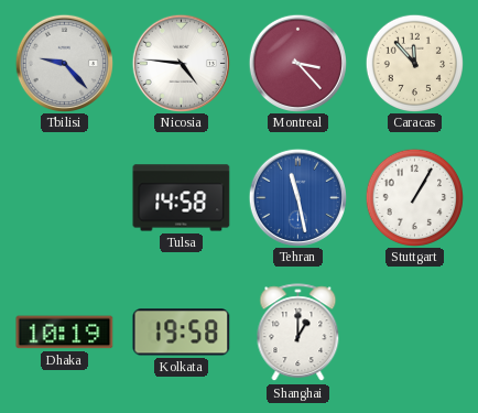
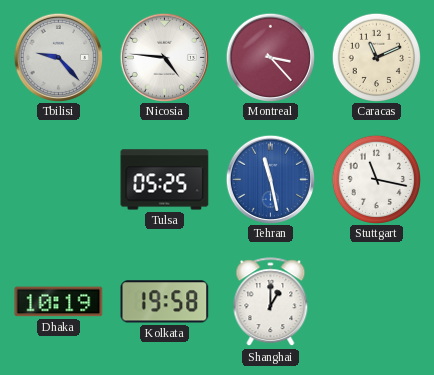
Caracas: 11:53 -> 11:11 (376, 57)
Tulsa: 14:58 -> 05:25 (165, 180)
Stuttgart: 1:05 -> 11:17 (376, 179)
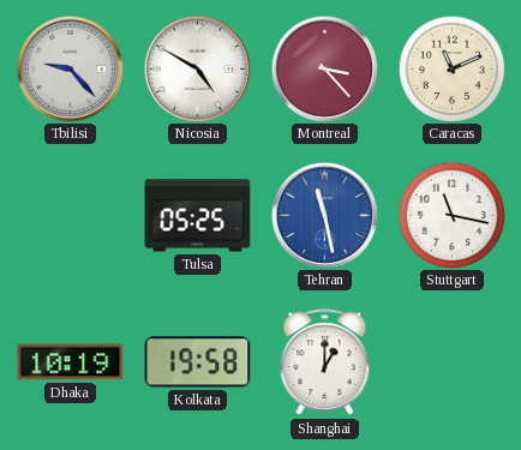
Nicosia: 4:46 -> 4:50 (197, 68)
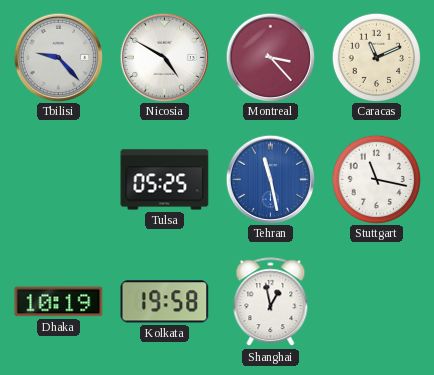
Shanghai: 1:00 -> 12:58 (271, 302)
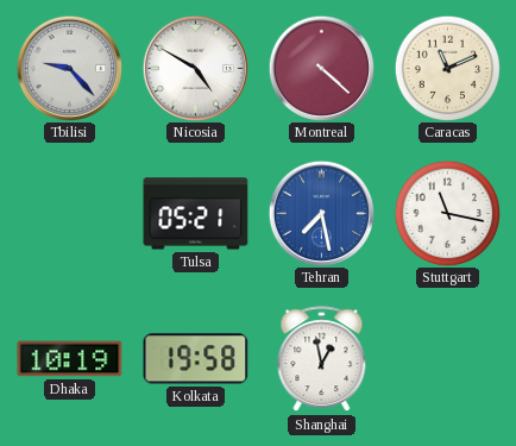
Montreal: 3:23 -> 4:22 (321, 68)
Tulsa: 05:25 -> 05:21 (196, 214)
Tehran: 11:28 -> 7:28 (321, 213)
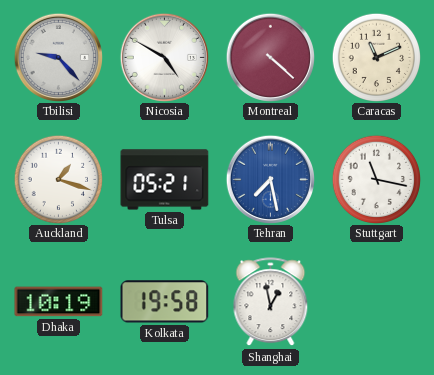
Auckland: none -> 1:18 (58, 179)
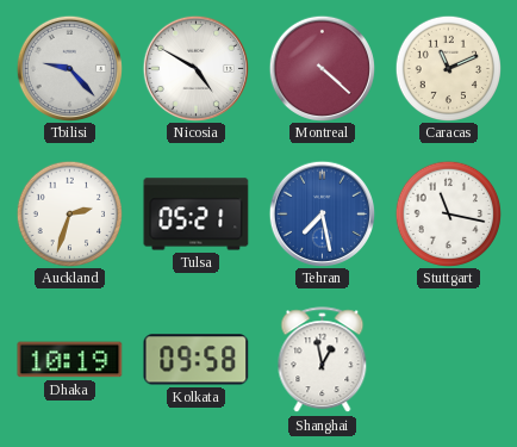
Auckland: 1:18 -> 2:33 (69, 213)
Kolkata: 19:58 -> 09:58 (197, 360)
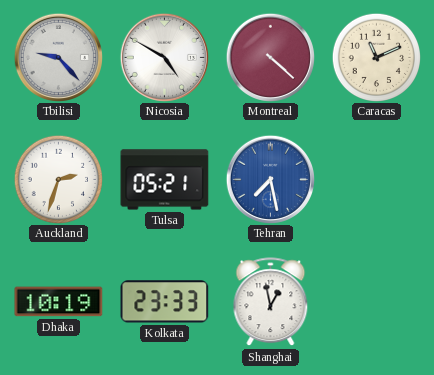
Stuttgart: 11:17 -> none (448, 213)
Kolkata: 09:58 -> 23:33 (165, 302)
